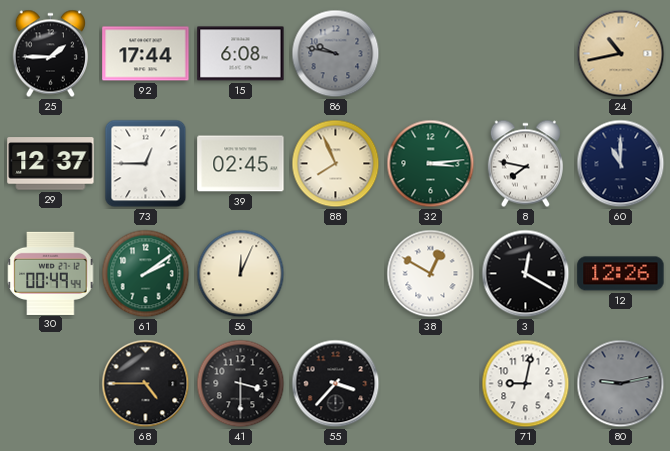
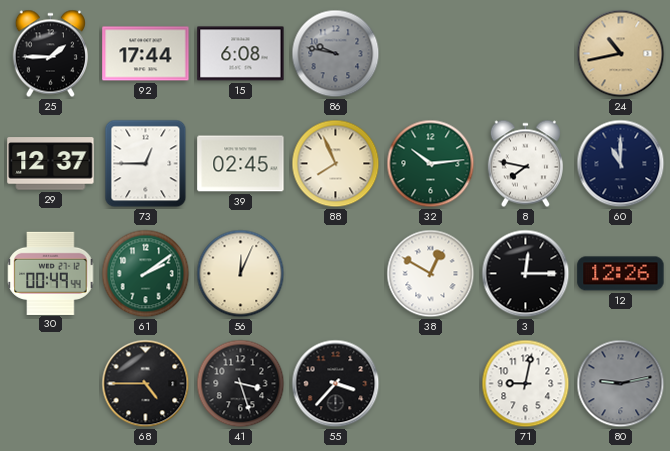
32: 3:14 -> 10:14 (431, 164)
3: 12:20 -> 12:15 (526, 274)
41: 3:30 -> 3:27 (241, 384)
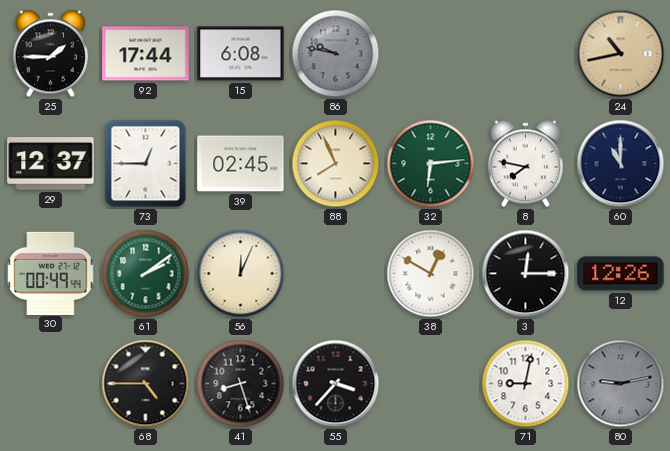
32: 10:14 -> 6:14 (431, 164)
41: 3:27 -> 8:27 (241, 384)
